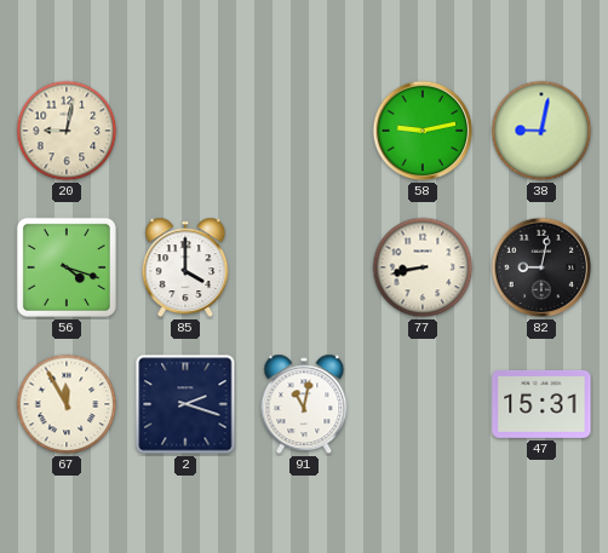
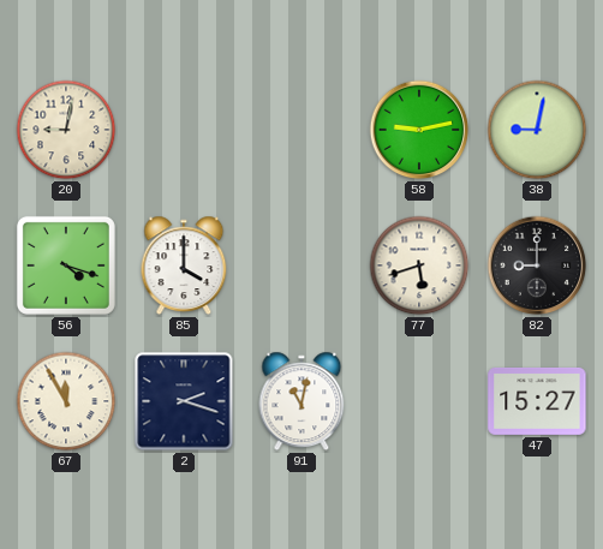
77: 8:43 -> 5:42 (419, 265)
82: 9:02 -> 9:00 (537, 265)
47: 15:31 -> 15:27 (537, 401)
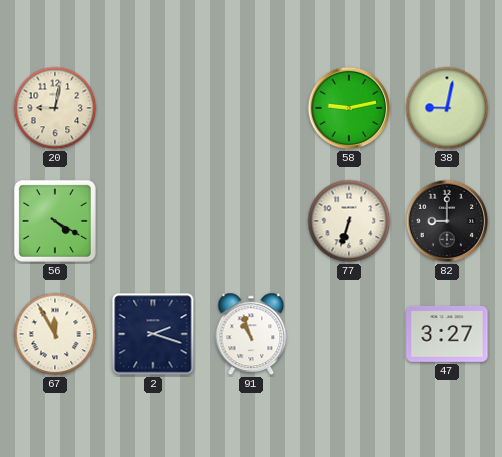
56: 4:18 -> 4:20 (55, 221)
85: 4:00 -> none (184, 265)
77: 5:42 -> 6:33 (349, 221)
91: 11:02 -> 10:57 (251, 334)
47: 15:27 -> 3:27 (447, 334)
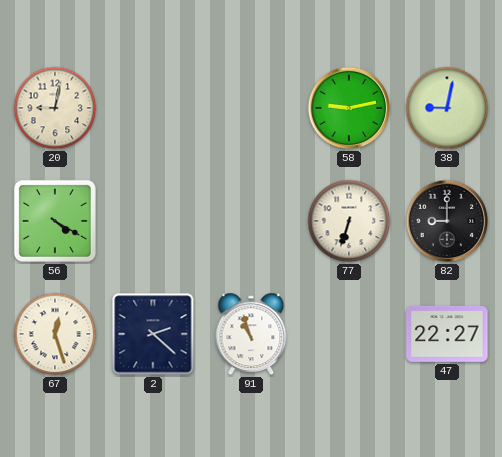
67: 11:55 -> 12:27 (55, 334)
2: 2:18 -> 2:22 (153, 334)
47: 3:27 -> 22:27 (447, 334)
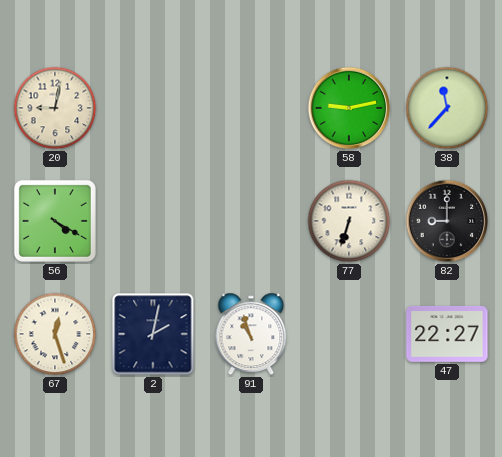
38: 9:02 -> 11:37 (447, 108)
2: 2:22 -> 2:02 (153, 334)
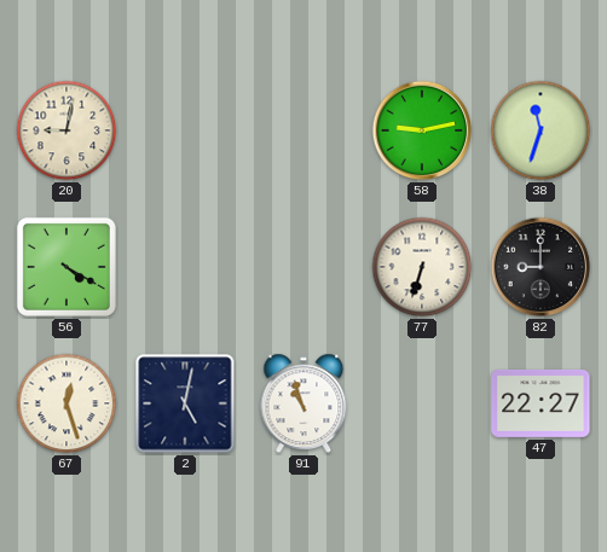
38: 11:37 -> 11:33 (540, 130)
2: 2:02 -> 5:02 (185, 403)
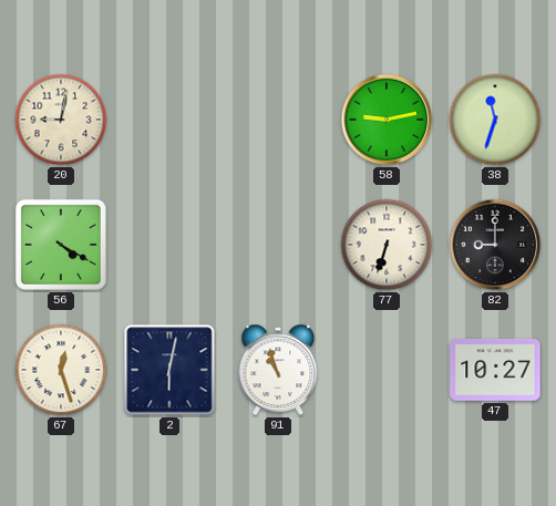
2: 5:02 -> 6:02 (169, 370)
47: 22:27 -> 10:27 (495, 370)
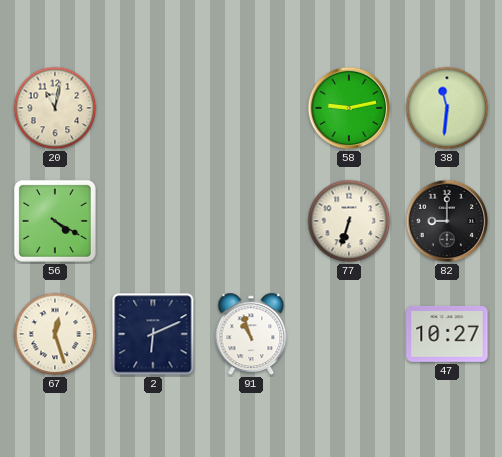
20: 9:02 -> 11:02 (55, 108)
38: 11:33 -> 11:31 (447, 108)
2: 6:02 -> 6:11 (153, 334)
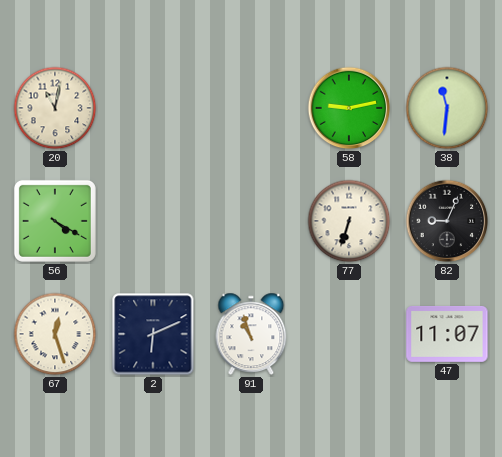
82: 9:00 -> 9:04 (447, 221)
47: 10:27 -> 11:07 (447, 334)
